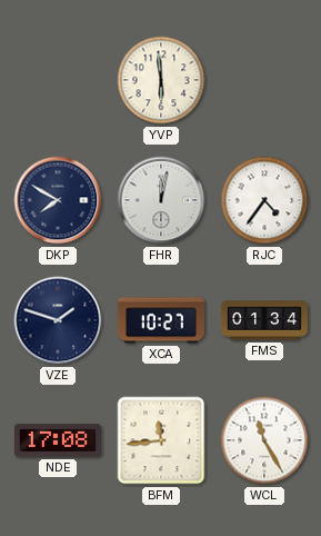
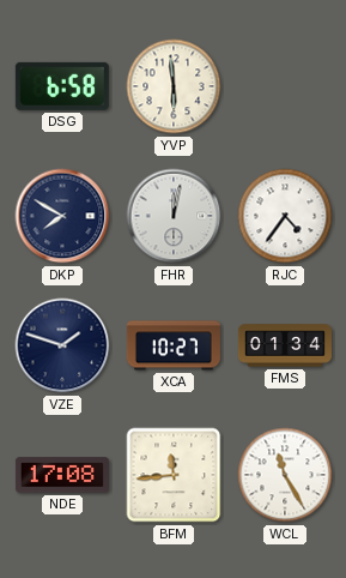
DSG: none -> 6:58 (62, 86)
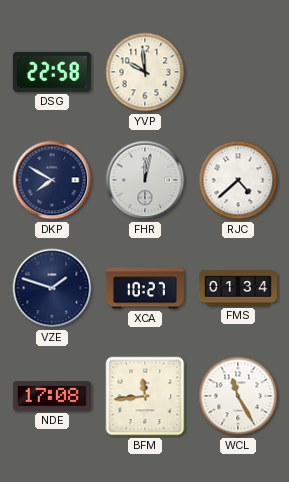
DSG: 6:58 -> 22:58 (52, 72)
YVP: 5:59 -> 9:59 (145, 72)
RJC: 4:36 -> 4:38 (238, 180)
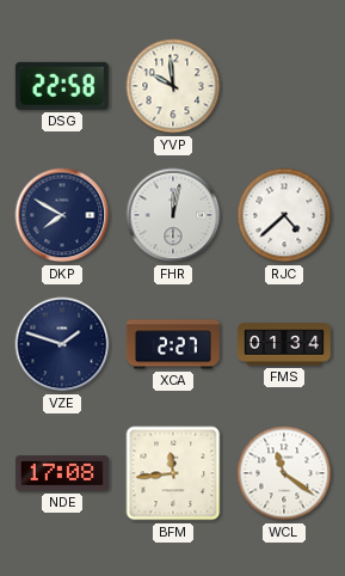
XCA: 10:27 -> 2:27 (173, 344)
WCL: 11:25 -> 11:21 (284, 473)
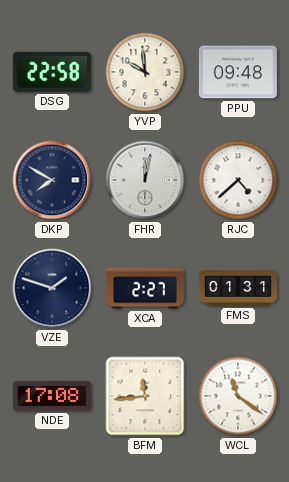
PPU: none -> 09:48 (238, 72)
FMS: 01:34 -> 01:31 (238, 288)
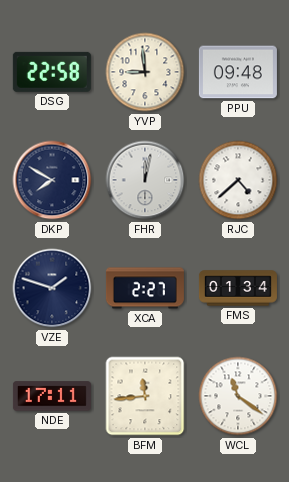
YVP: 9:59 -> 8:59 (145, 72)
FMS: 01:31 -> 01:34 (238, 288)
NDE: 17:08 -> 17:11 (52, 396)
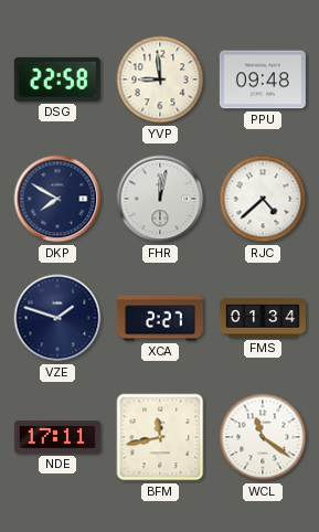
BFM: 11:44 -> 11:43 (160, 437)
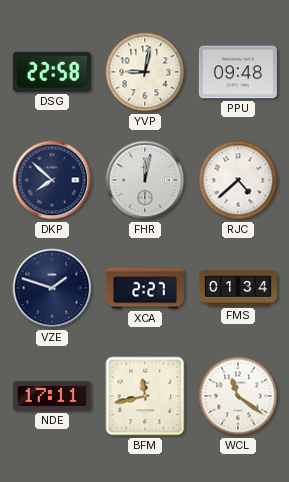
YVP: 8:59 -> 9:02 (145, 72)
DKP: 7:50 -> 7:52 (52, 180)
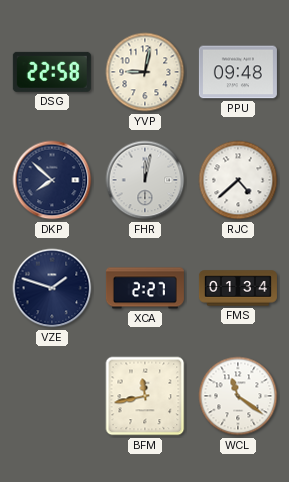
NDE: 17:11 -> none (52, 396)
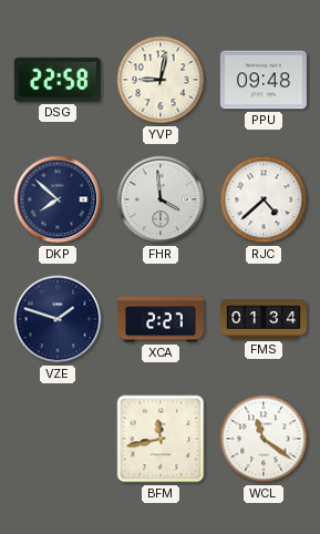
FHR: 12:02 -> 3:59 (161, 199)
